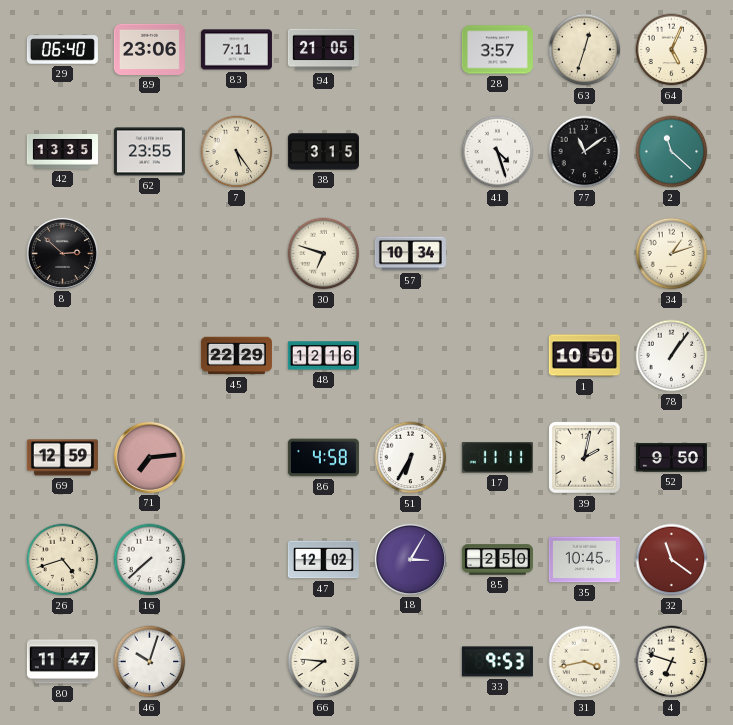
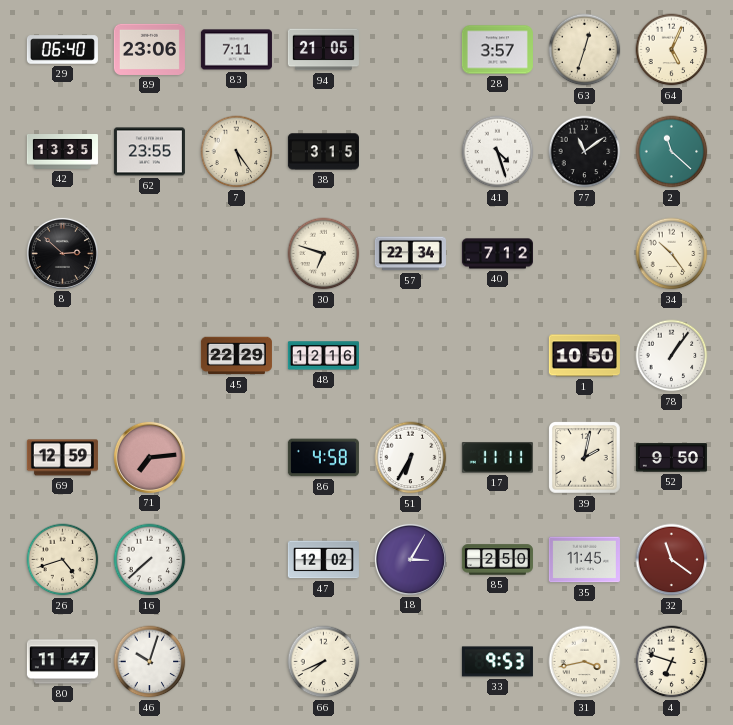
57: 10:34 -> 22:34 (410, 254)
40: none -> 7:12 (497, 254)
34: 1:12 -> 10:24 (672, 254)
35: 10:45 -> 11:45 (584, 560)
66: 7:46 -> 7:41 (324, 662)
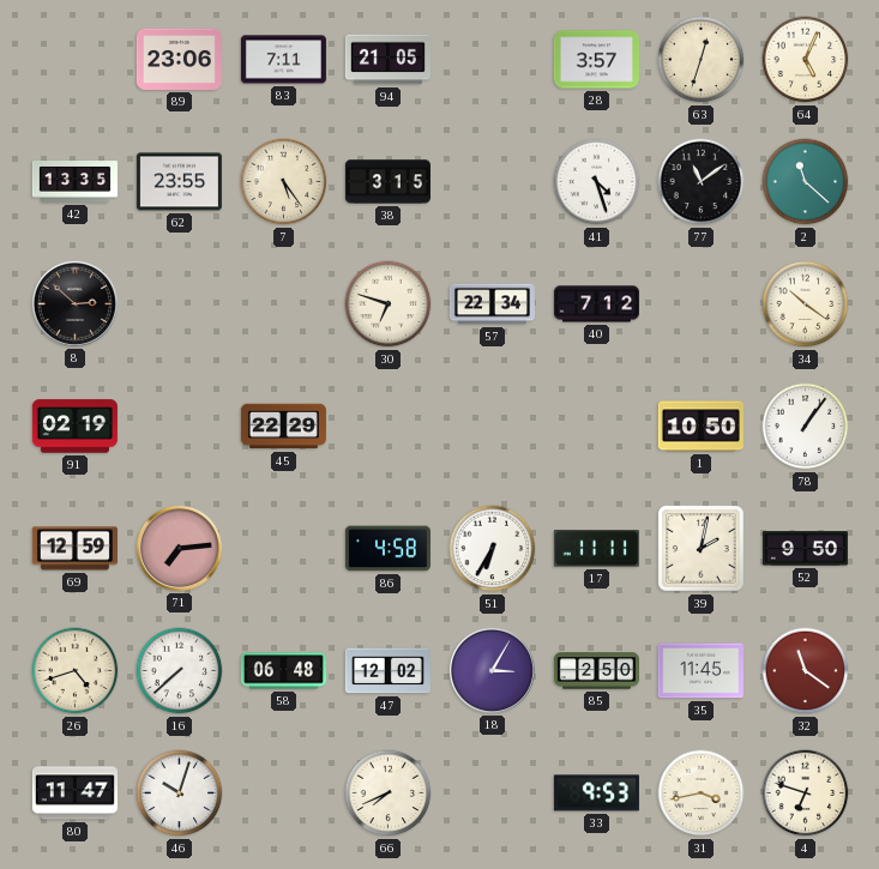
29: 06:40 -> none (62, 50)
34: 10:24 -> 10:21 (806, 304)
91: none -> 02:19 (74, 427)
48: 12:16 -> none (323, 356)
58: none -> 06:48 (283, 671)
